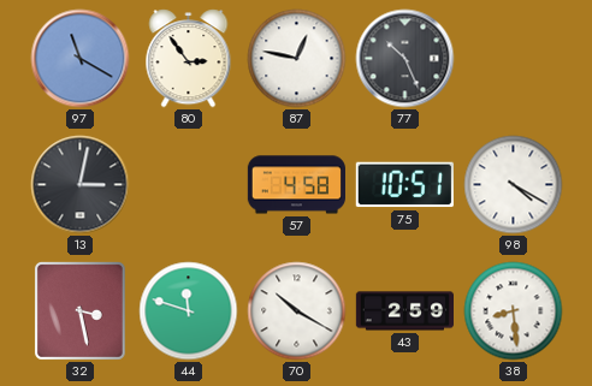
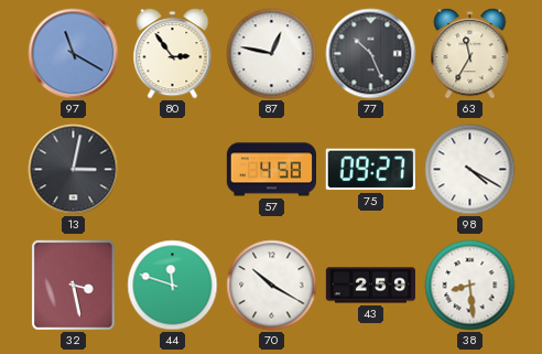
63: none -> 11:35 (470, 54)
75: 10:51 -> 09:27 (370, 170)
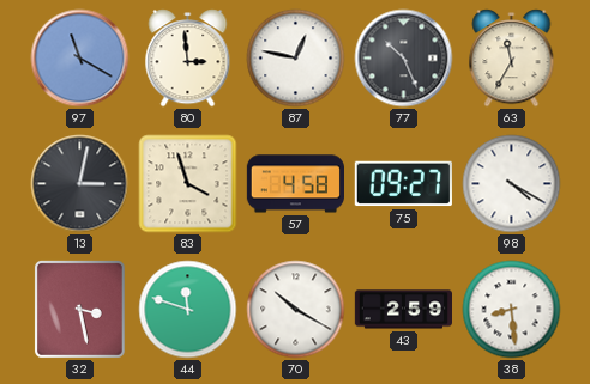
80: 2:54 -> 2:59 (188, 59)
83: none -> 3:57 (188, 184)
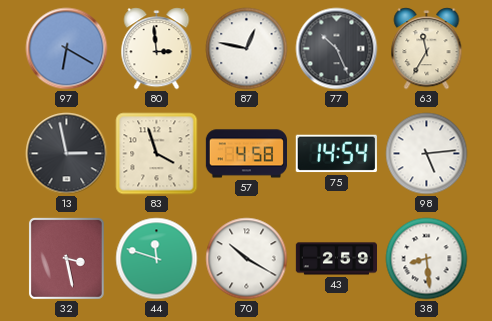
97: 11:20 -> 6:20 (67, 49)
13: 3:02 -> 2:58 (67, 154)
75: 09:27 -> 14:54 (336, 154)
98: 4:20 -> 5:14 (427, 154)
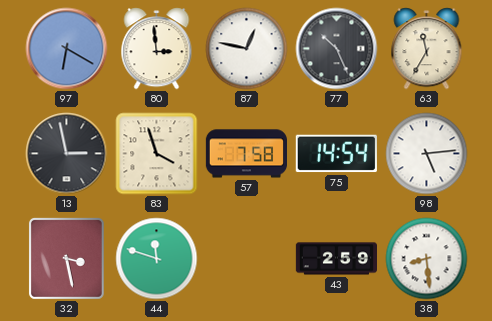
57: 4:58 -> 7:58 (246, 154)
70: 10:20 -> none (247, 259)
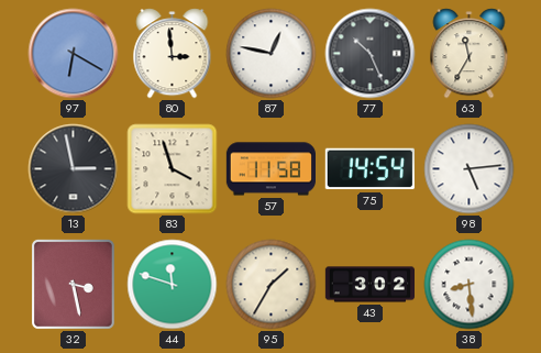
57: 7:58 -> 11:58 (270, 169)
95: none -> 1:35 (272, 285)
43: 2:59 -> 3:02 (369, 285)
